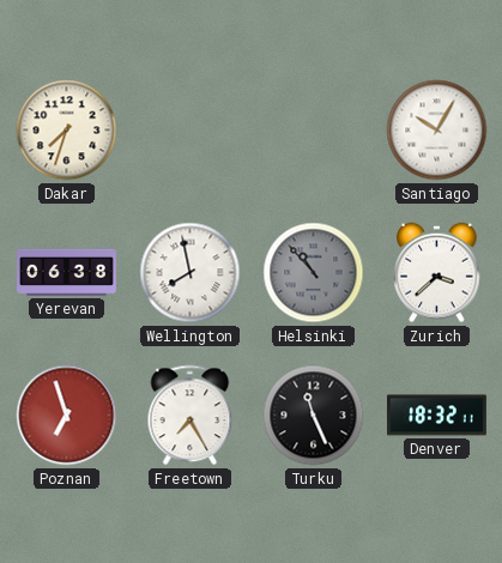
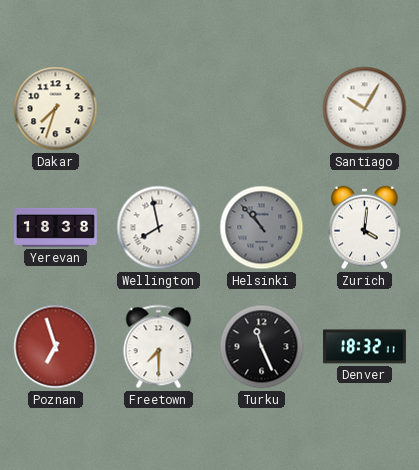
Yerevan: 06:38 -> 18:38 (56, 227)
Zurich: 3:38 -> 4:01 (365, 228)
Freetown: 7:25 -> 7:30 (159, 347)
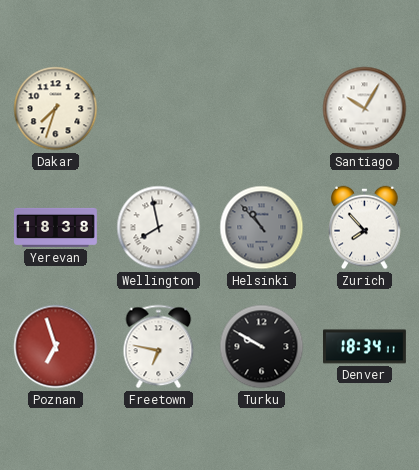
Zurich: 4:01 -> 7:53 (365, 228)
Freetown: 7:30 -> 6:47 (159, 347)
Turku: 11:26 -> 9:50 (262, 347)
Denver: 18:32 -> 18:34 (365, 347)
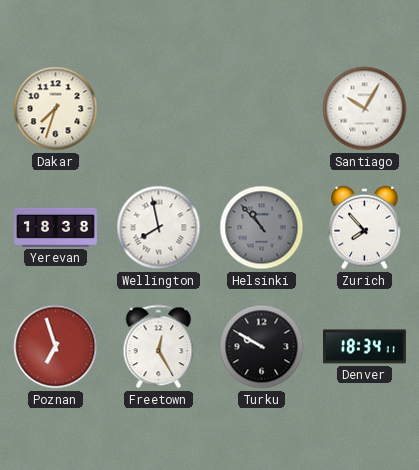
Freetown: 6:47 -> 12:25 (159, 347)
